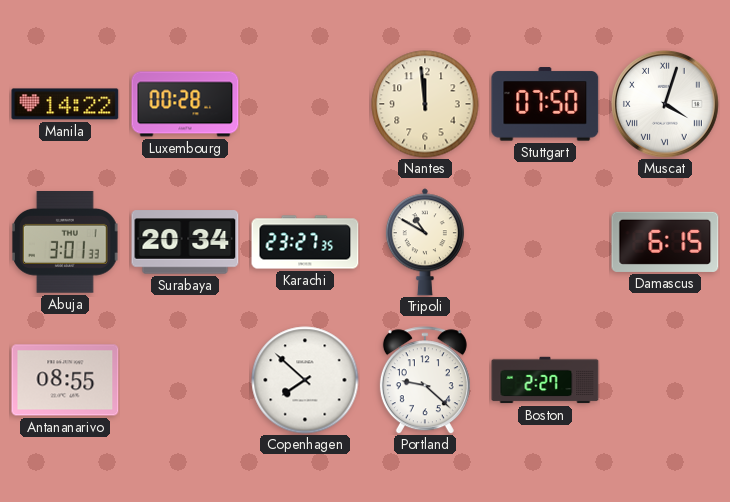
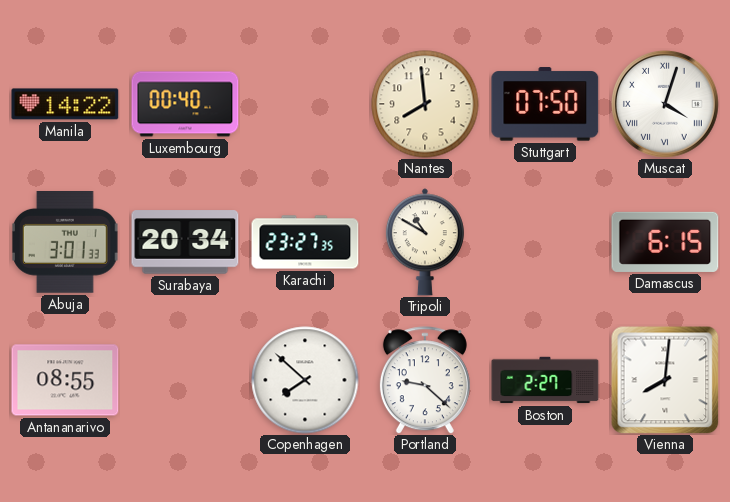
Luxembourg: 00:28 -> 00:40 (185, 104)
Nantes: 11:59 -> 7:59 (425, 104)
Vienna: none -> 8:01 (665, 380)
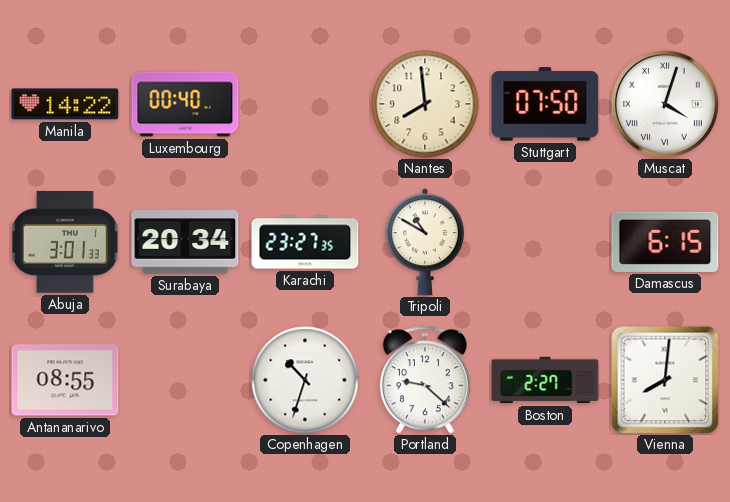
Copenhagen: 7:52 -> 10:33 (305, 380)
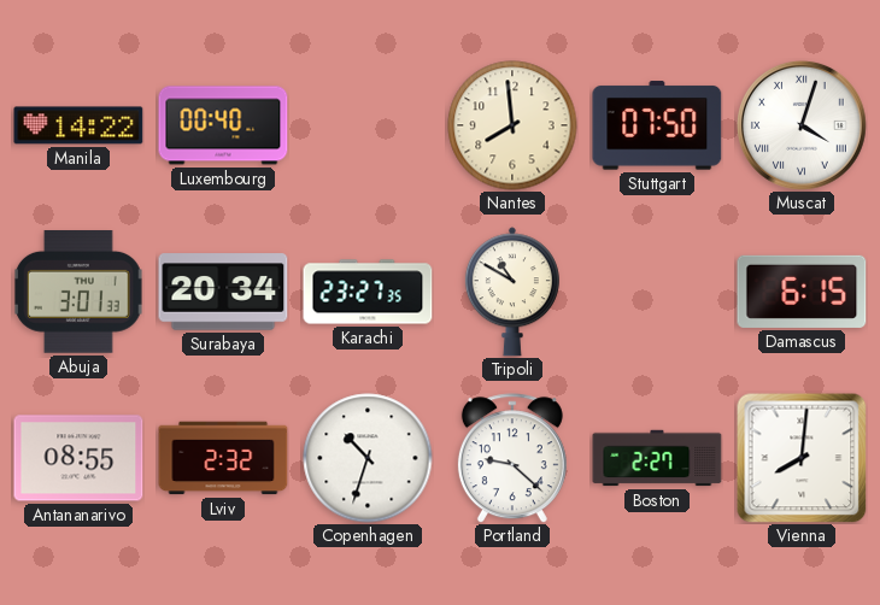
Lviv: none -> 2:32 (223, 458)
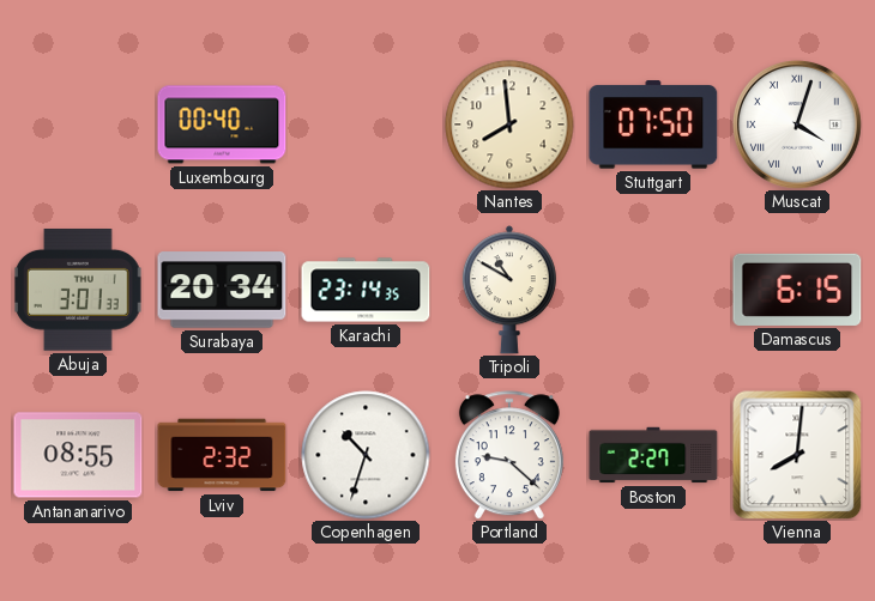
Manila: 14:22 -> none (78, 125)
Karachi: 23:27 -> 23:14 (366, 290)
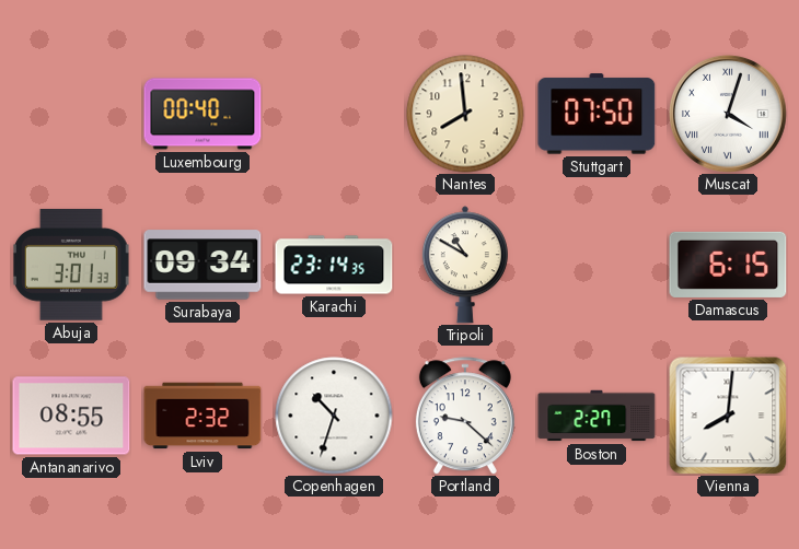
Surabaya: 20:34 -> 09:34 (202, 265)
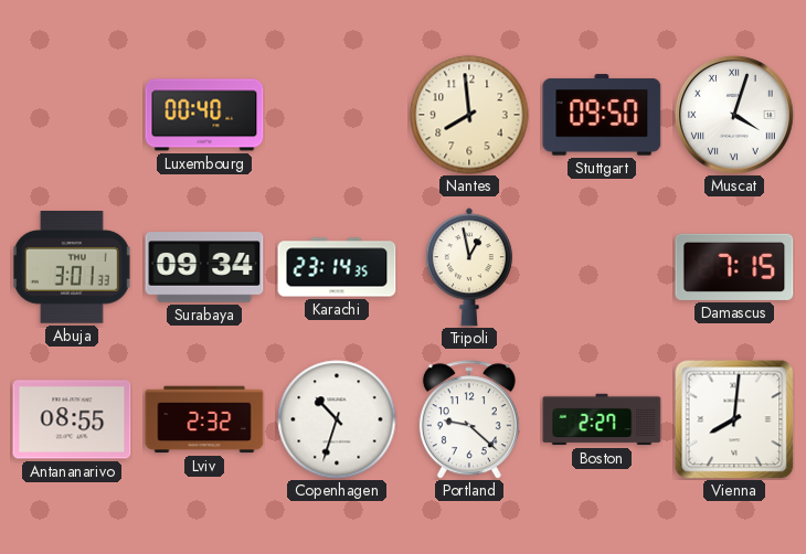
Stuttgart: 07:50 -> 09:50 (602, 115)
Tripoli: 10:50 -> 12:58 (469, 267)
Damascus: 6:15 -> 7:15 (734, 267)
